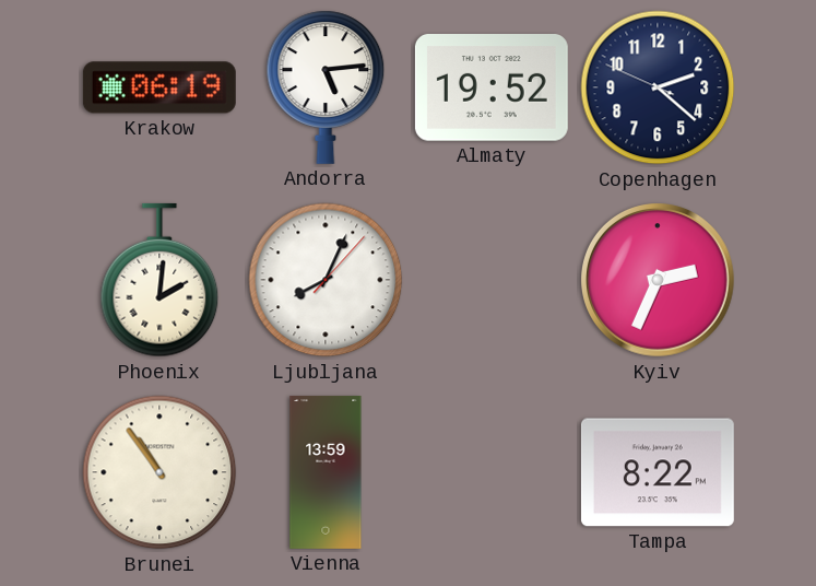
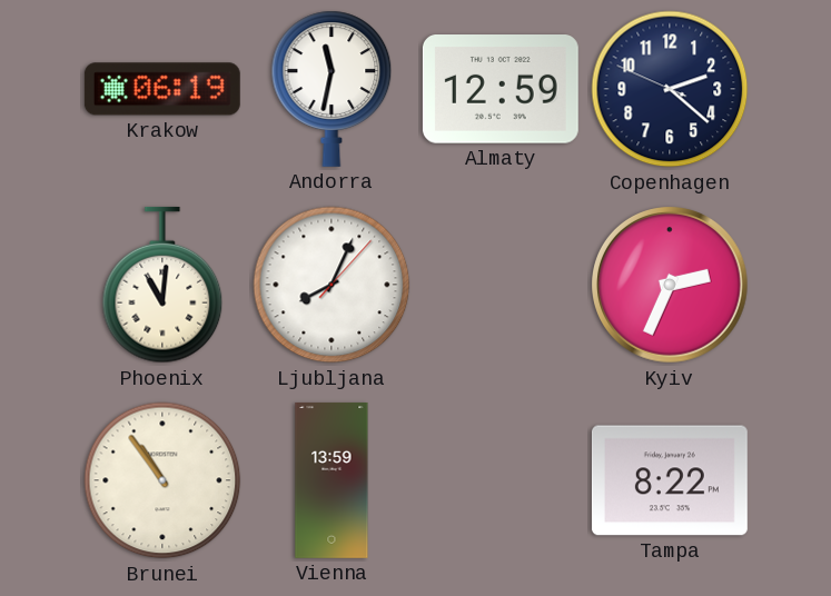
Andorra: 5:14 -> 11:32 (332, 89)
Almaty: 19:52 -> 12:59 (501, 90)
Phoenix: 2:01 -> 11:01 (162, 285)
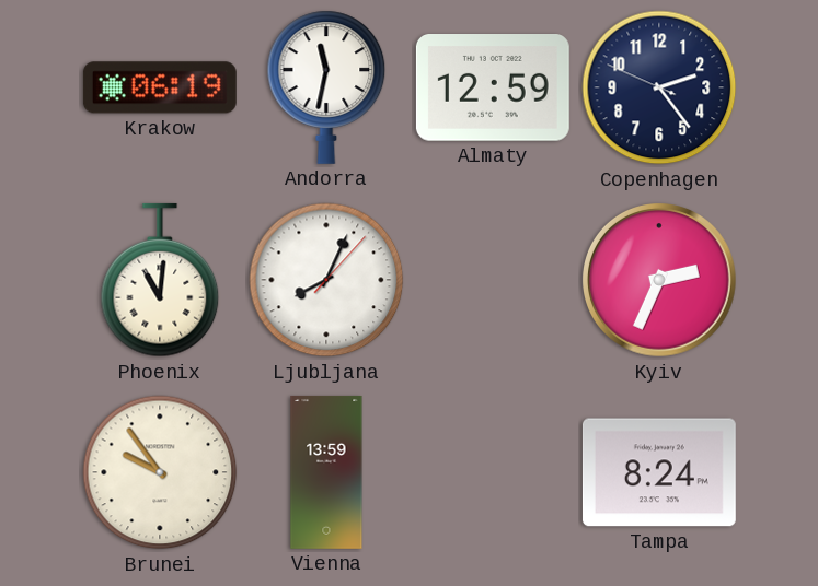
Copenhagen: 2:21 -> 2:23 (659, 87)
Brunei: 10:54 -> 9:54 (160, 472)
Tampa: 8:22 -> 8:24 (659, 472)
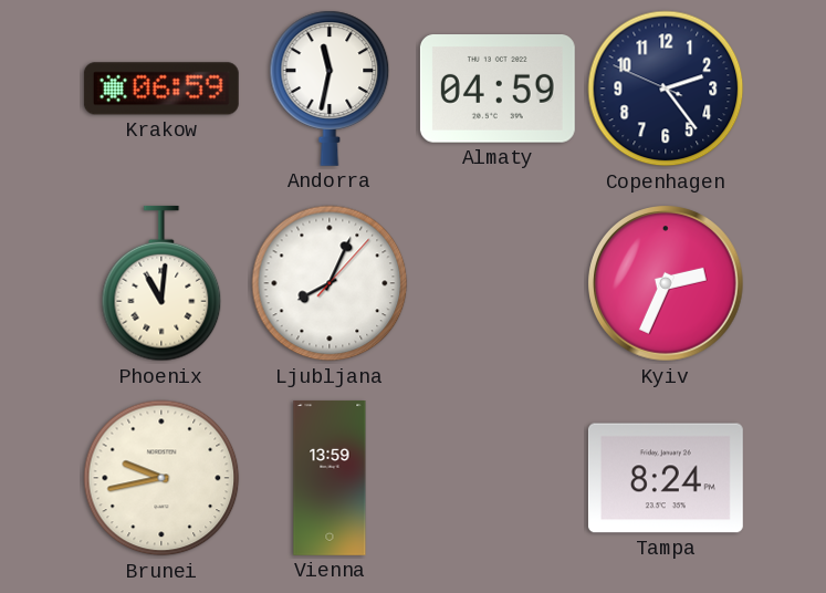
Krakow: 06:19 -> 06:59 (161, 89)
Almaty: 12:59 -> 04:59 (498, 90)
Brunei: 9:54 -> 9:43 (161, 478)
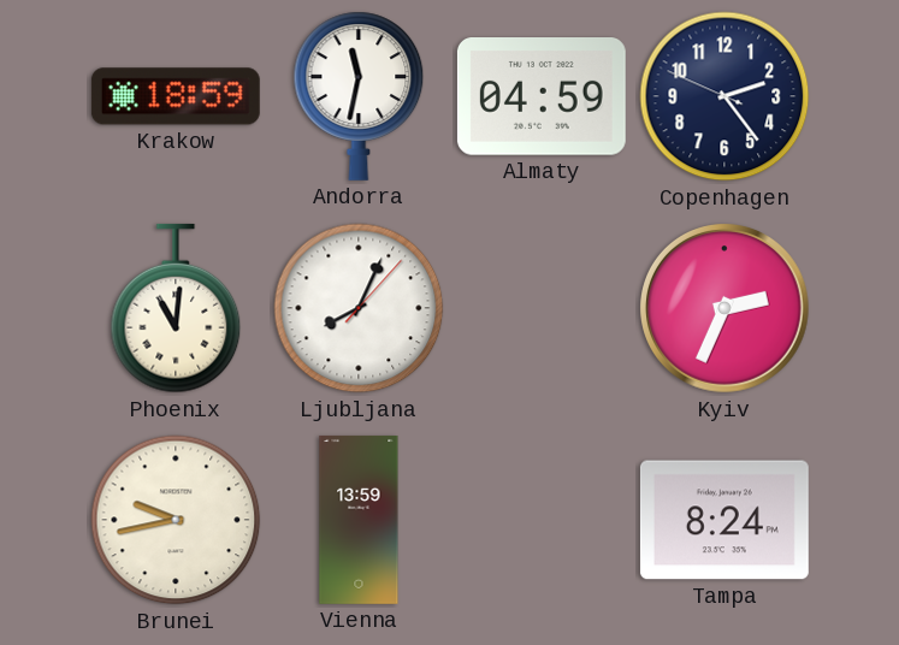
Krakow: 06:59 -> 18:59 (176, 96)
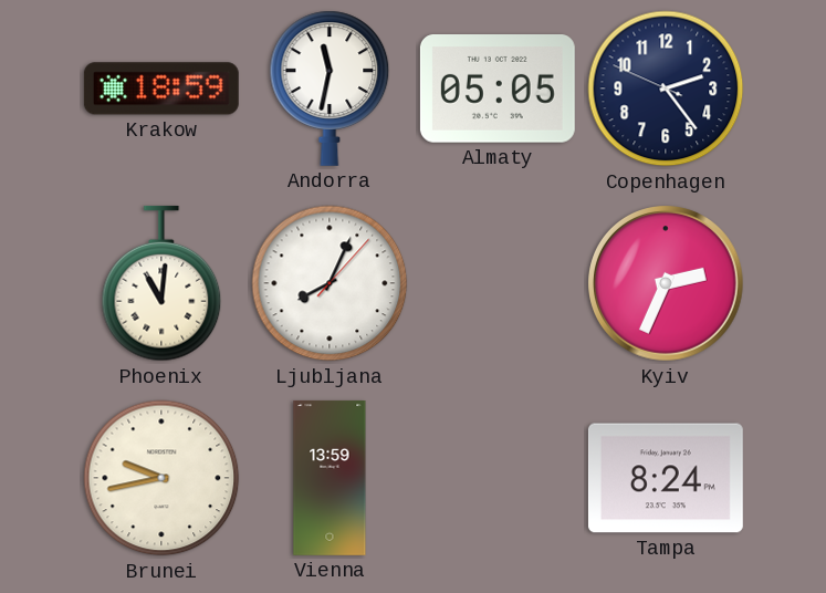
Almaty: 04:59 -> 05:05 (498, 90)
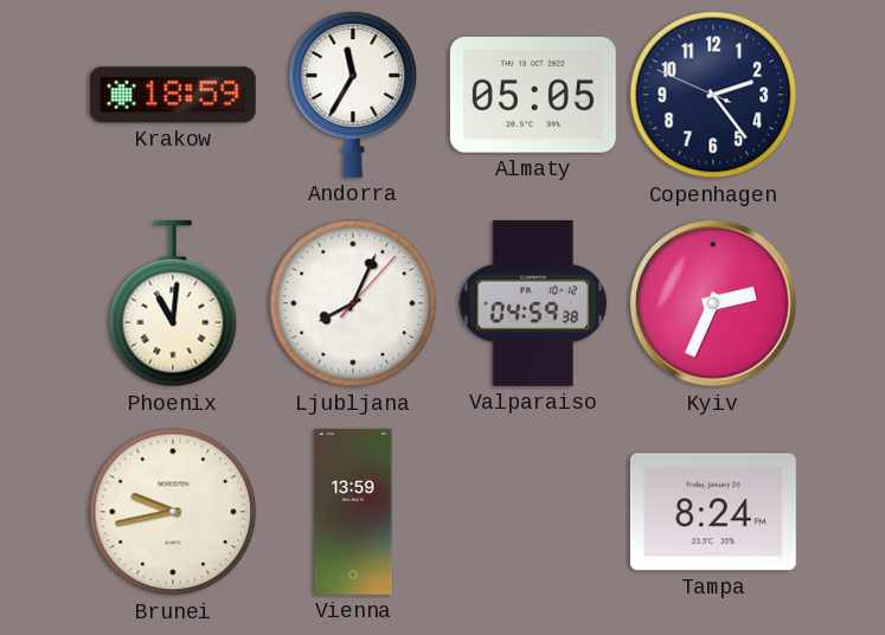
Andorra: 11:32 -> 11:35 (353, 95)
Valparaiso: none -> 04:59 (533, 303)
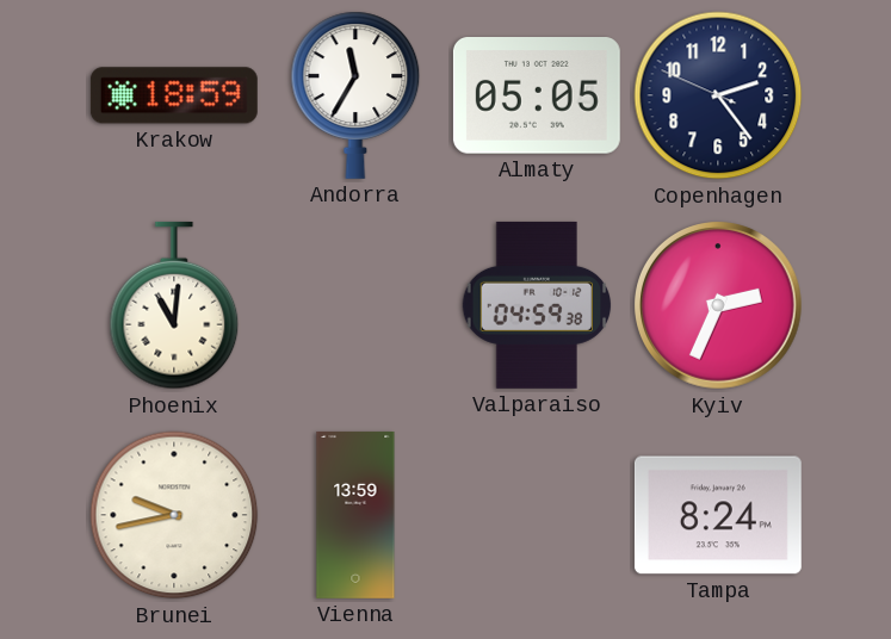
Ljubljana: 8:04 -> none (353, 303)
